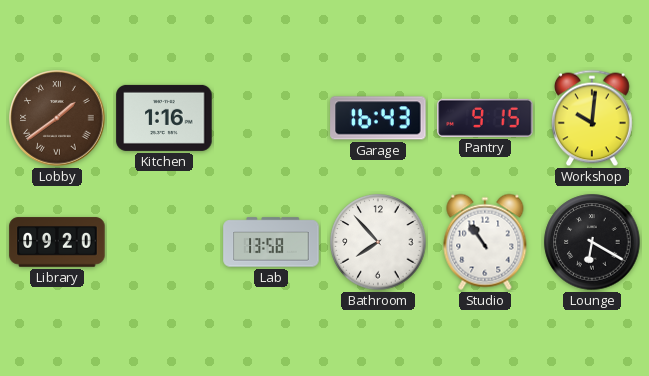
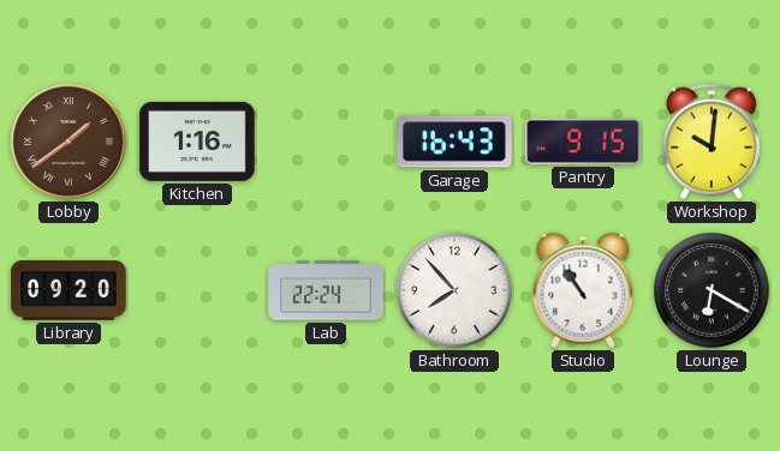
Lab: 13:58 -> 22:24 (326, 290)
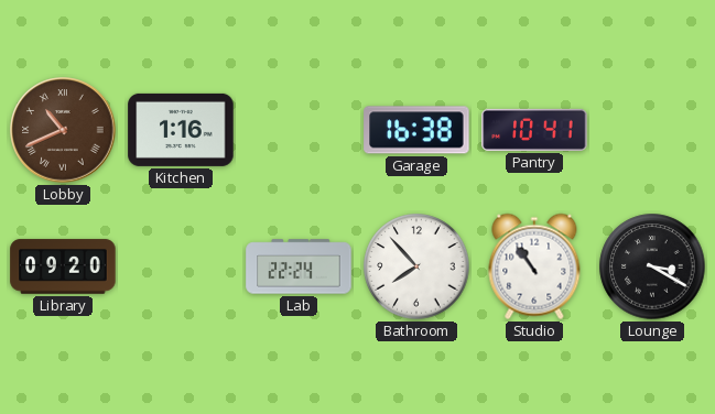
Lobby: 1:39 -> 10:41 (63, 130)
Garage: 16:43 -> 16:38 (416, 130)
Pantry: 9:15 -> 10:41 (534, 130)
Workshop: 10:01 -> none (711, 142)
Lounge: 6:20 -> 3:20 (652, 266)
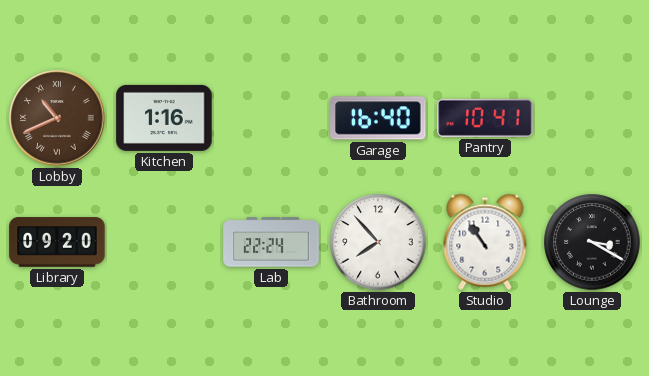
Garage: 16:38 -> 16:40 (378, 118)
